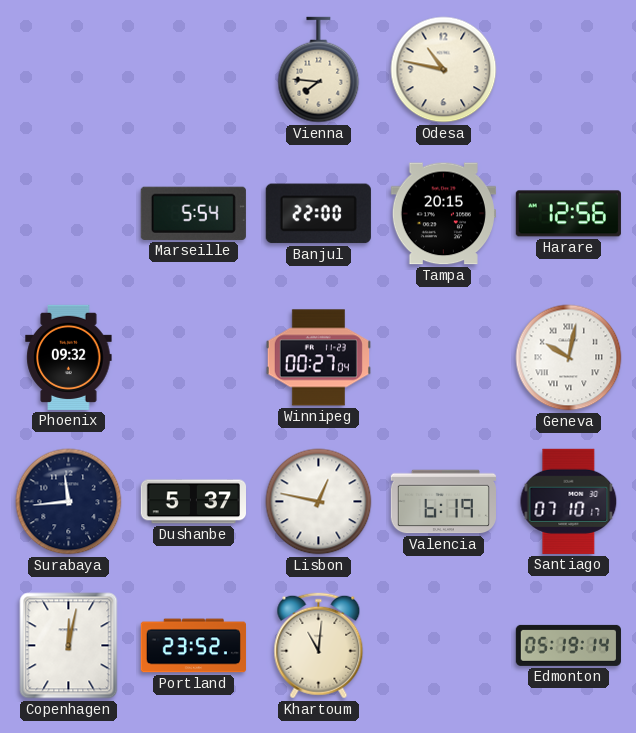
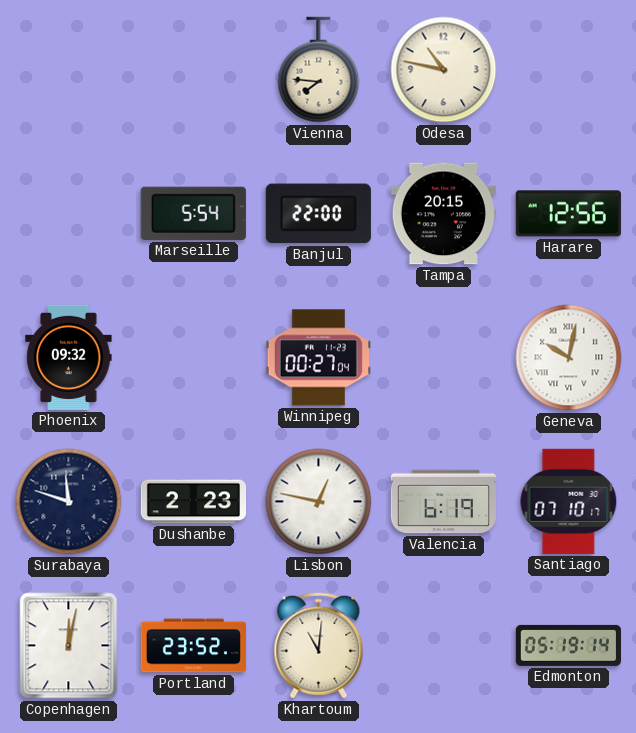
Surabaya: 11:44 -> 11:48 (69, 502)
Dushanbe: 5:37 -> 2:23 (193, 502)
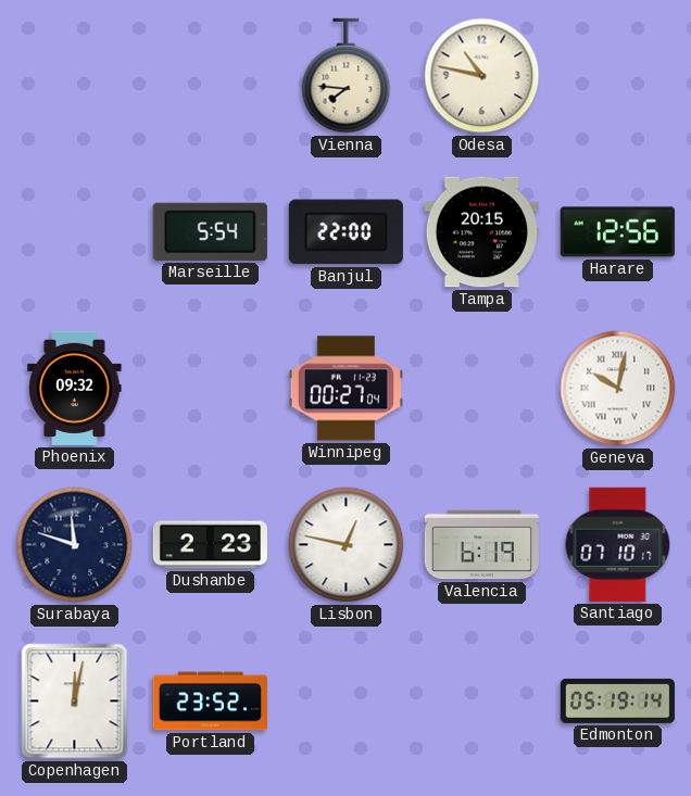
Khartoum: 11:01 -> none (319, 646)
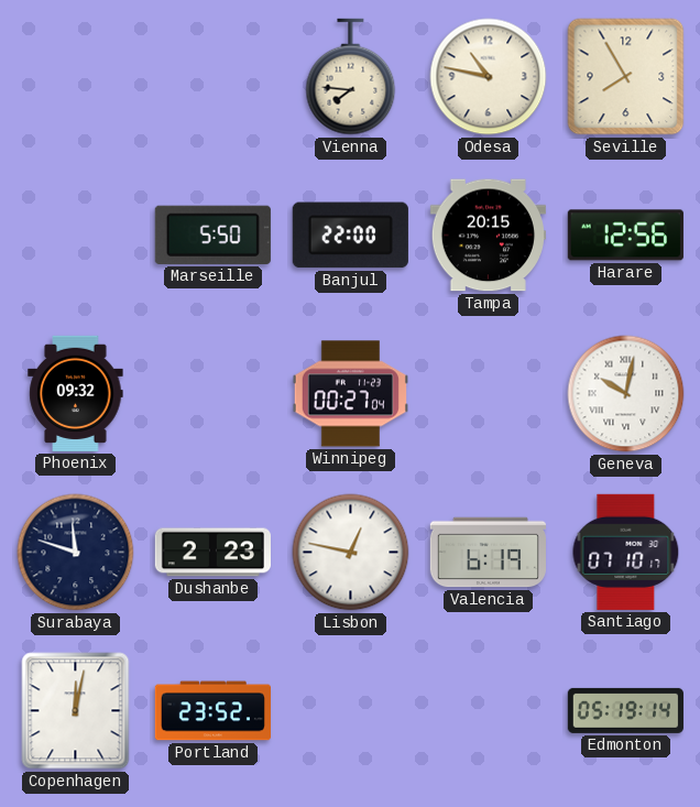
Seville: none -> 7:55 (626, 77)
Marseille: 5:54 -> 5:50 (212, 235)
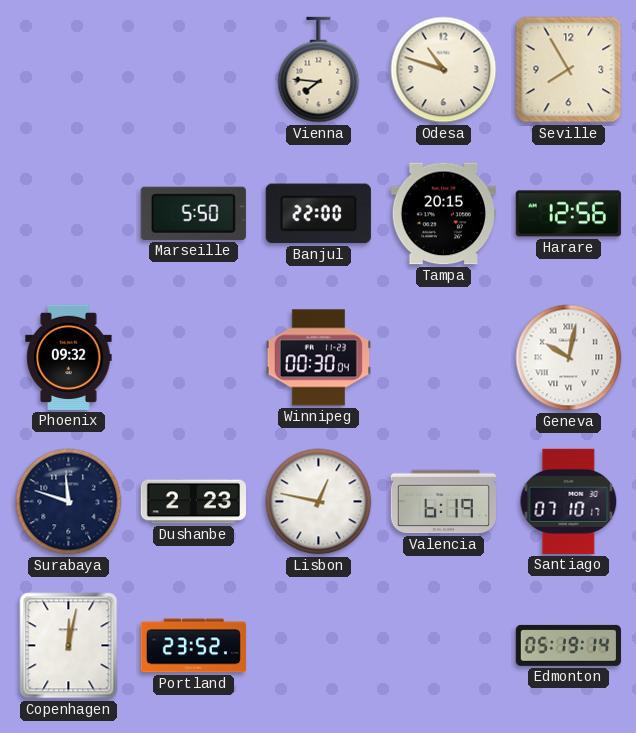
Odesa: 10:47 -> 10:48 (444, 70)
Winnipeg: 00:27 -> 00:30 (318, 358)
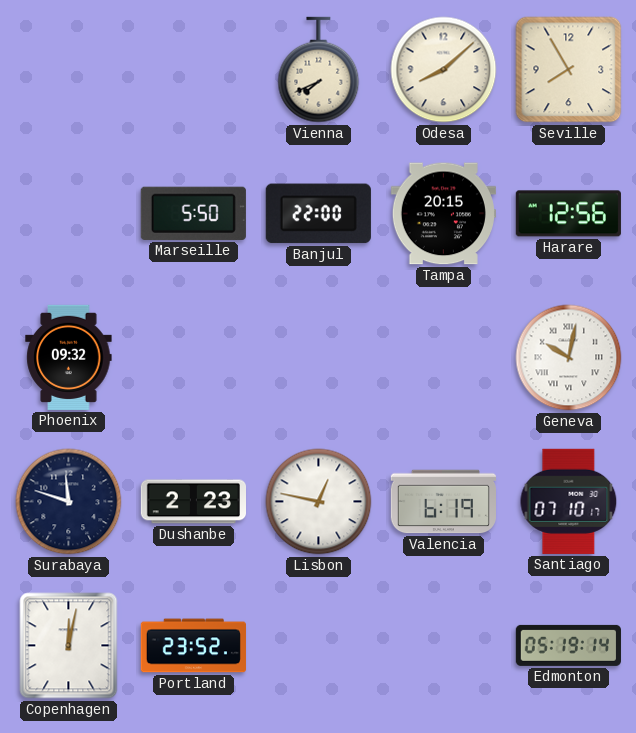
Vienna: 7:46 -> 7:41 (319, 70)
Odesa: 10:48 -> 8:08 (444, 70)
Winnipeg: 00:30 -> none (318, 358)
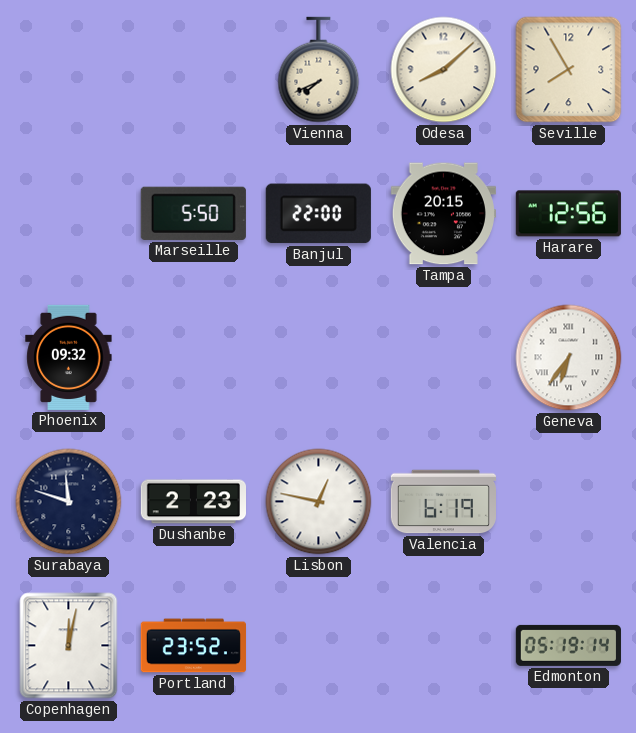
Geneva: 10:02 -> 6:36 (569, 358)
Santiago: 07:10 -> none (569, 501)
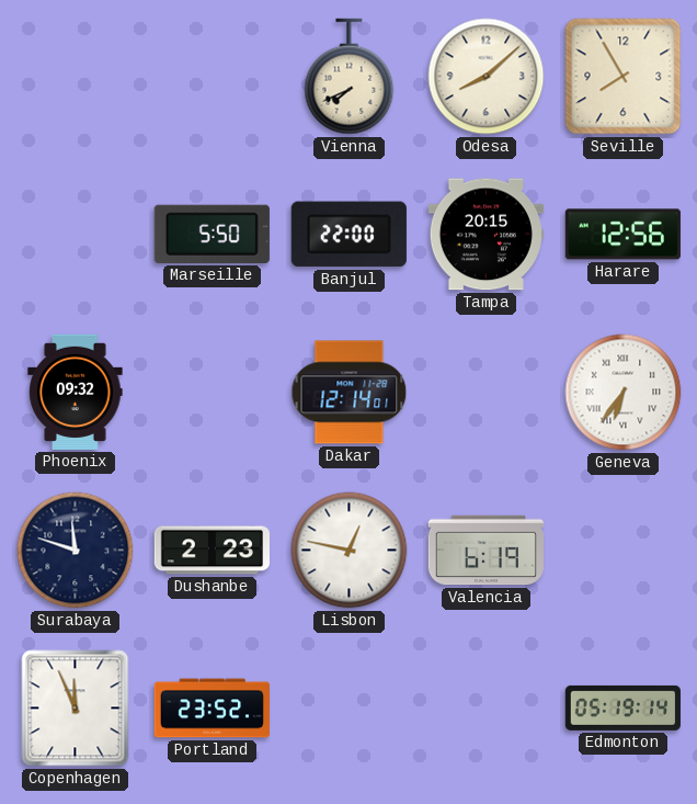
Dakar: none -> 12:14 (350, 393)
Copenhagen: 12:02 -> 11:56 (76, 709)
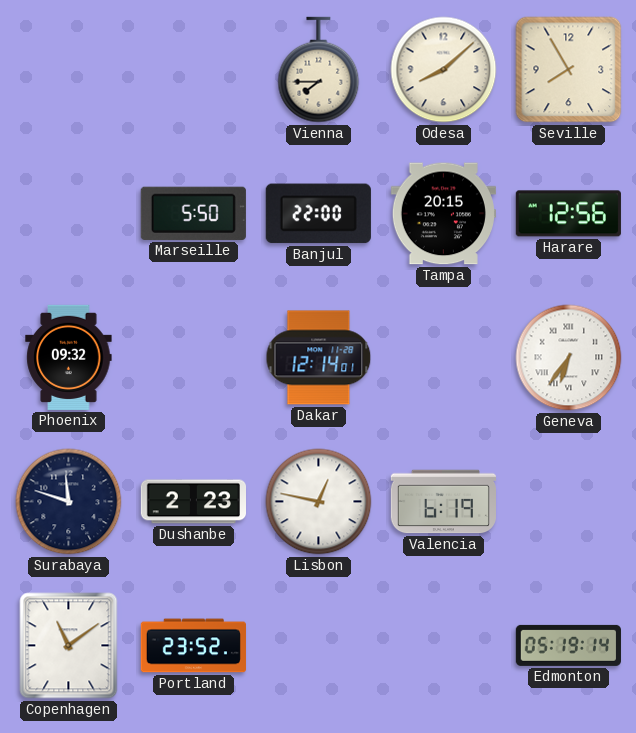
Vienna: 7:41 -> 7:45 (319, 70)
Copenhagen: 11:56 -> 11:09 (69, 646)
